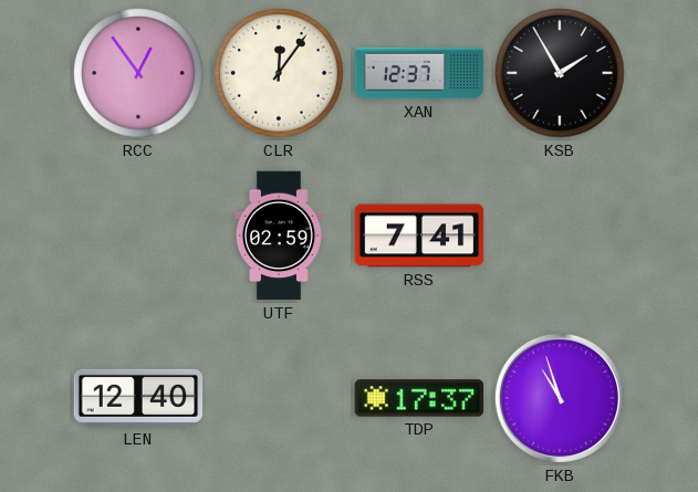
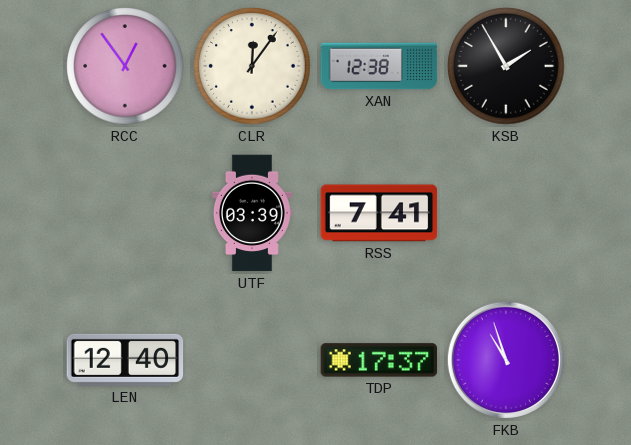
XAN: 12:37 -> 12:38 (379, 66)
UTF: 02:59 -> 03:39 (252, 213)
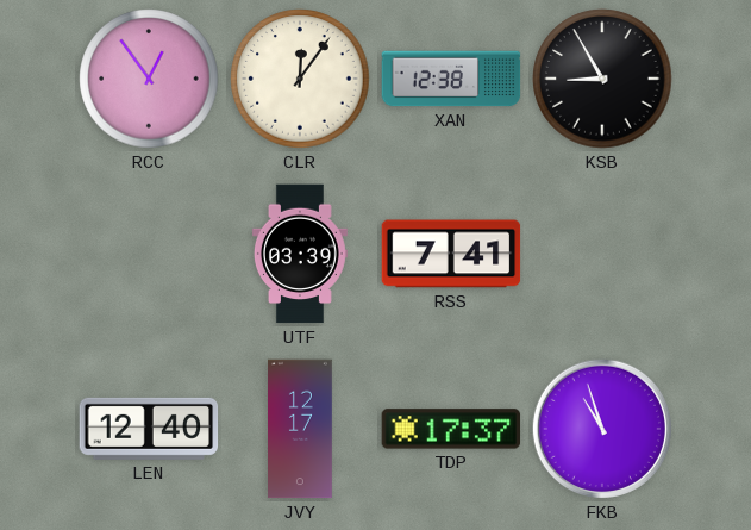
KSB: 1:55 -> 8:55 (602, 79)
JVY: none -> 12:17 (300, 429)
